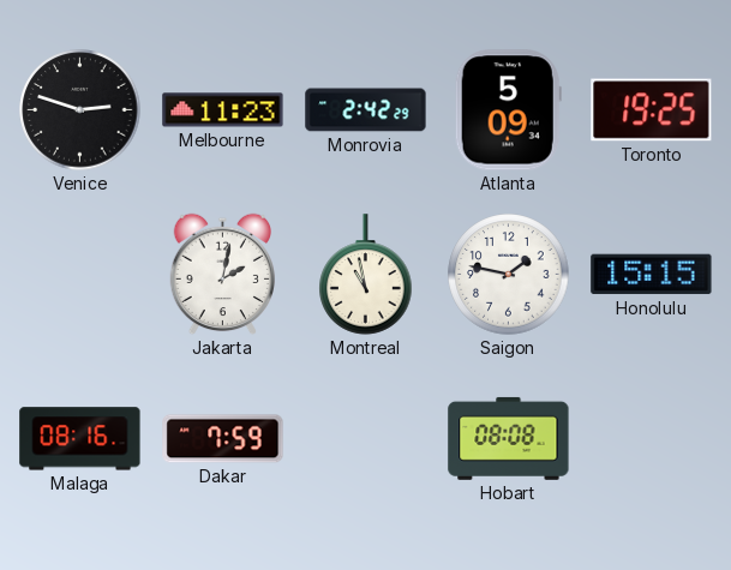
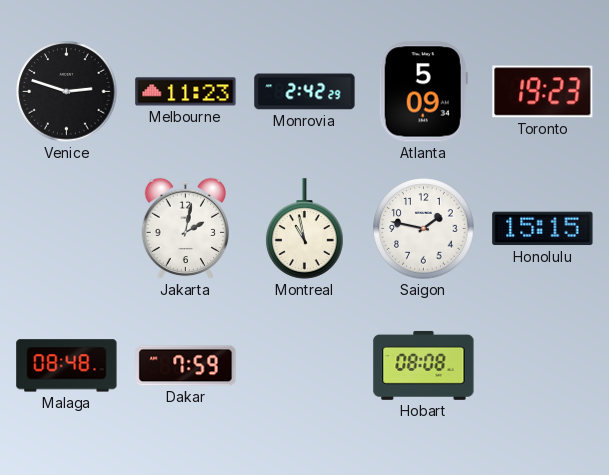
Toronto: 19:25 -> 19:23 (543, 92)
Malaga: 08:16 -> 08:48 (67, 366)
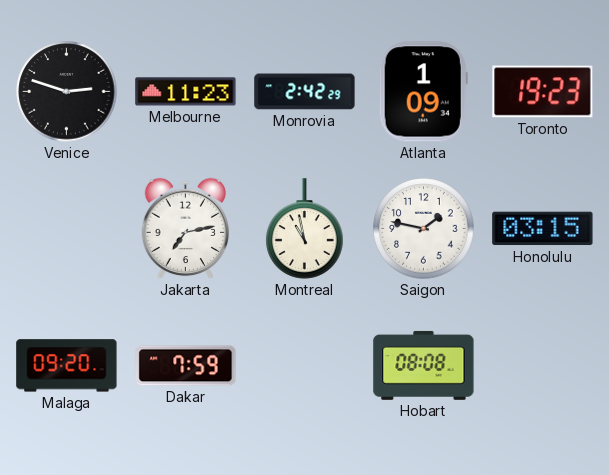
Atlanta: 5:09 -> 1:09 (423, 92)
Jakarta: 2:02 -> 7:13 (185, 229)
Honolulu: 15:15 -> 03:15 (543, 229)
Malaga: 08:48 -> 09:20 (67, 366)
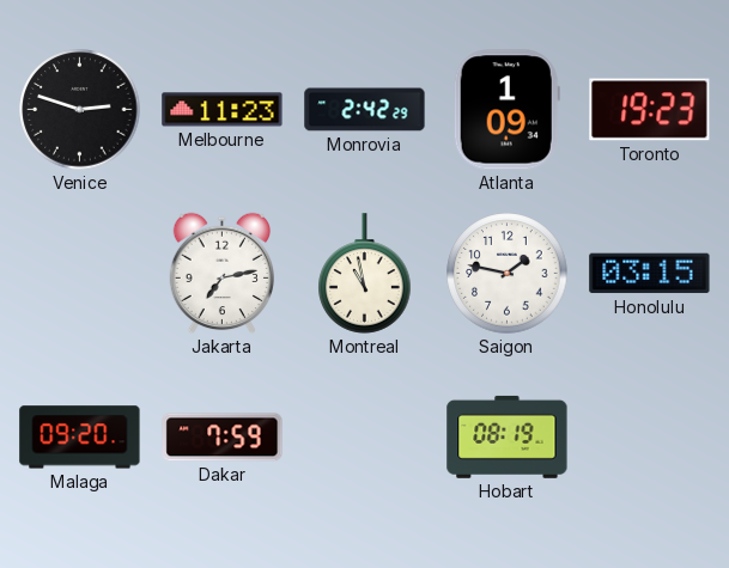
Hobart: 08:08 -> 08:19 (508, 436)
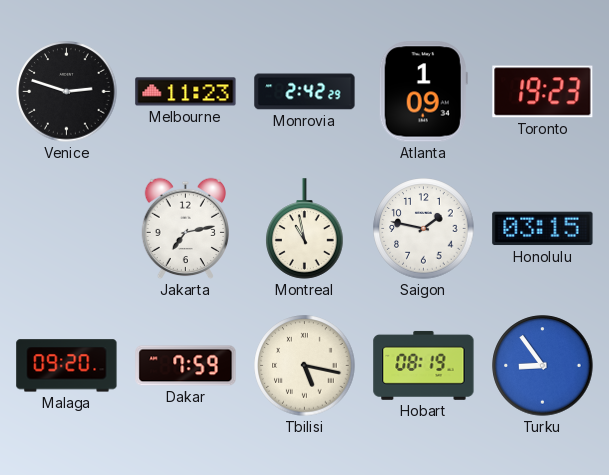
Tbilisi: none -> 5:17 (305, 366)
Turku: none -> 8:54 (543, 366)
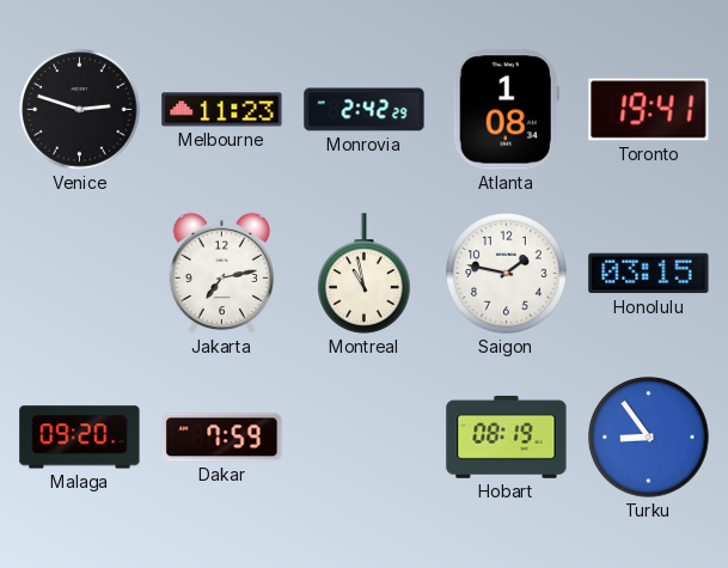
Atlanta: 1:09 -> 1:08 (506, 110)
Toronto: 19:23 -> 19:41 (649, 110)
Tbilisi: 5:17 -> none (305, 366)
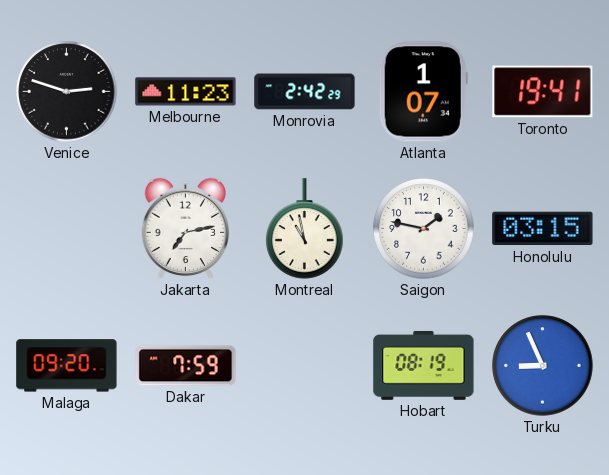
Atlanta: 1:08 -> 1:07 (423, 92)
Turku: 8:54 -> 8:56 (543, 366)
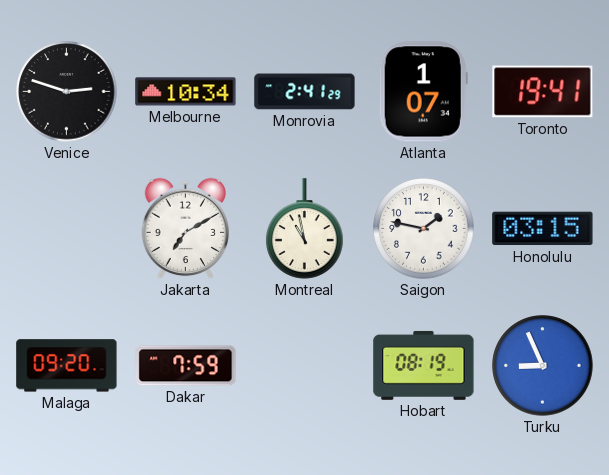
Melbourne: 11:23 -> 10:34 (186, 92)
Monrovia: 2:42 -> 2:41 (305, 92)
Jakarta: 7:13 -> 7:10 (185, 229)
